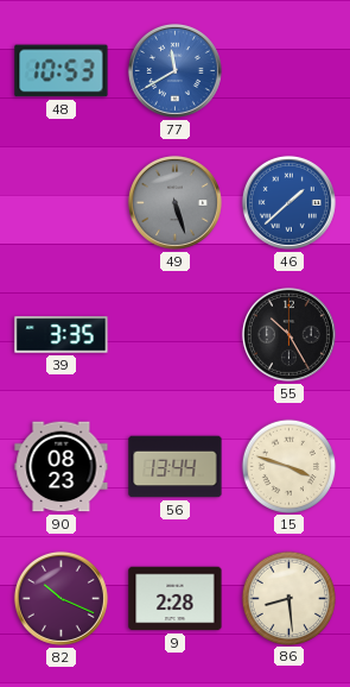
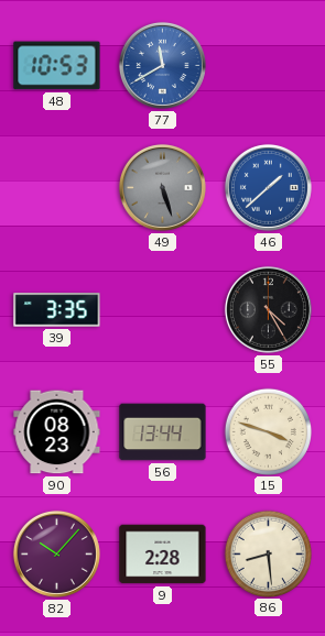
55: 10:25 -> 4:25 (268, 309)
82: 10:19 -> 10:07 (56, 553)
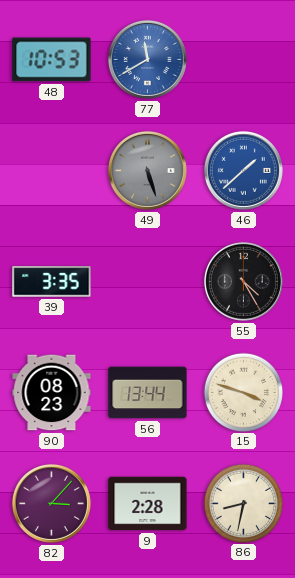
82: 10:07 -> 3:07 (51, 503)
86: 8:29 -> 8:32 (243, 503)
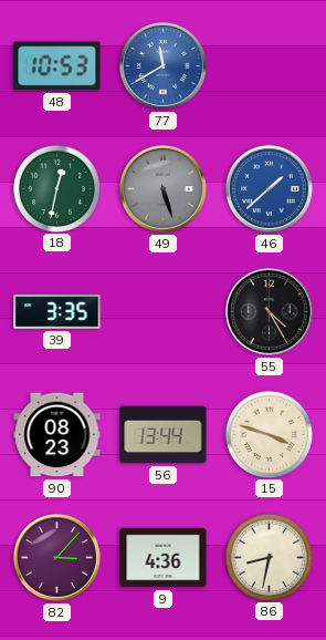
18: none -> 12:32 (56, 188)
9: 2:28 -> 4:36 (164, 558)
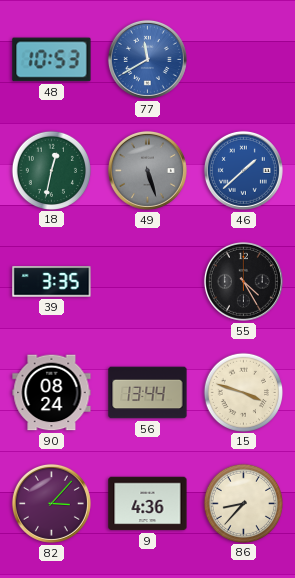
90: 08:23 -> 08:24 (52, 393)
86: 8:32 -> 8:37 (243, 503)
